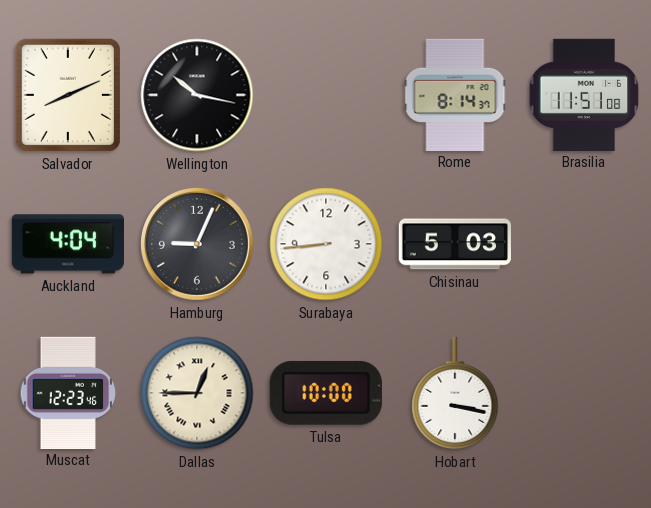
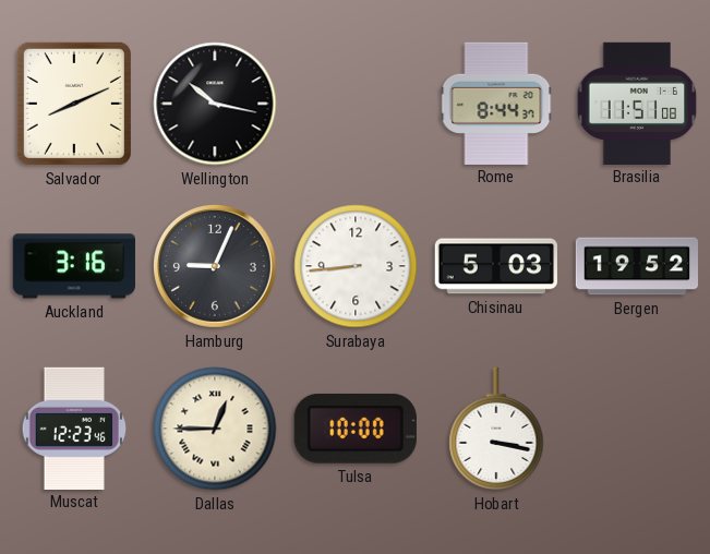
Rome: 8:14 -> 8:44 (496, 103)
Auckland: 4:04 -> 3:16 (74, 266)
Bergen: none -> 19:52 (637, 266)
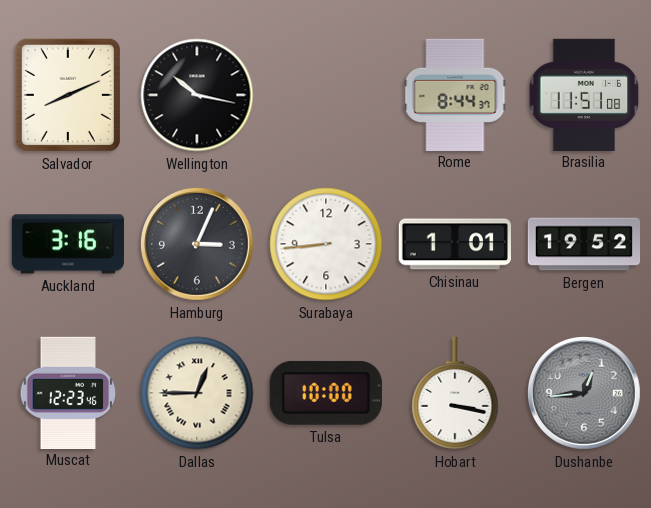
Hamburg: 9:04 -> 3:04 (198, 245)
Chisinau: 5:03 -> 1:01 (455, 244)
Dushanbe: none -> 12:44 (585, 394)
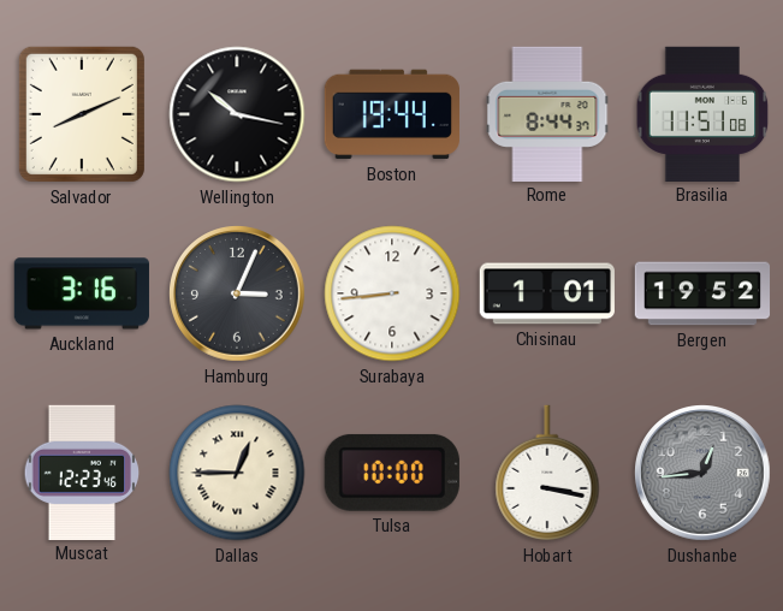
Boston: none -> 19:44 (392, 114)
